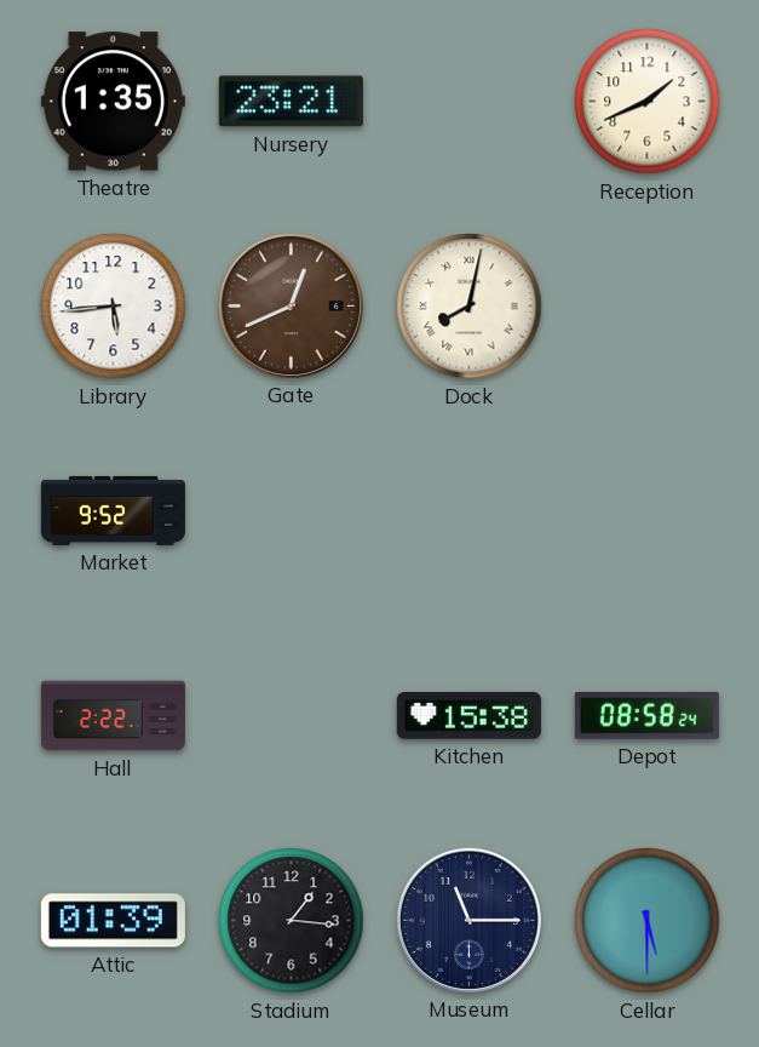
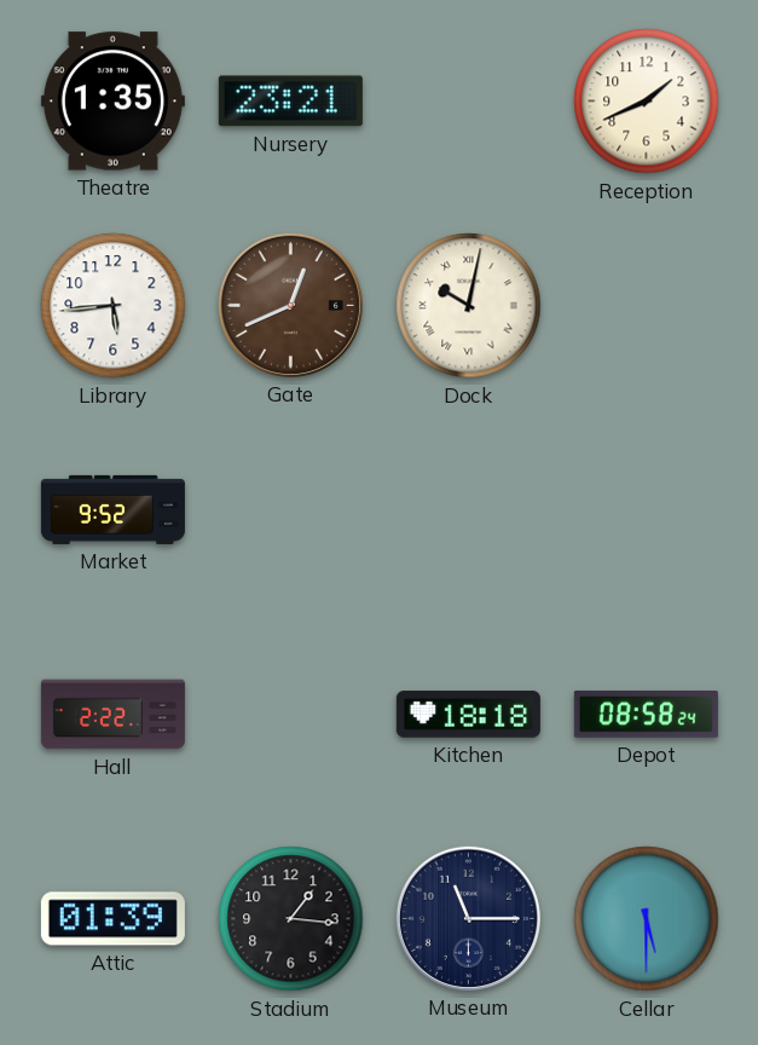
Dock: 8:02 -> 10:02 (469, 306)
Kitchen: 15:38 -> 18:18 (468, 715)
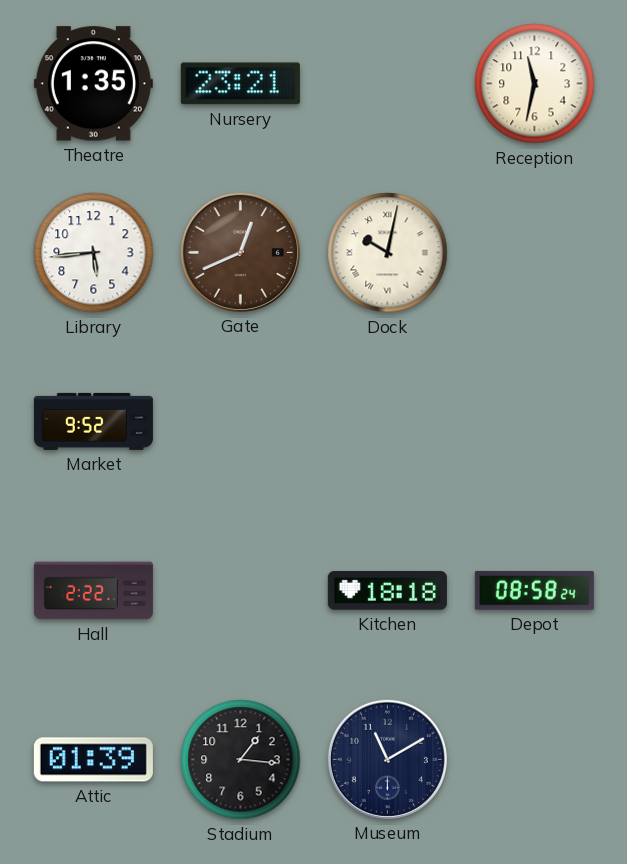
Reception: 1:41 -> 11:32 (535, 84)
Museum: 11:15 -> 11:10 (387, 759)
Cellar: 5:30 -> none (647, 919)
